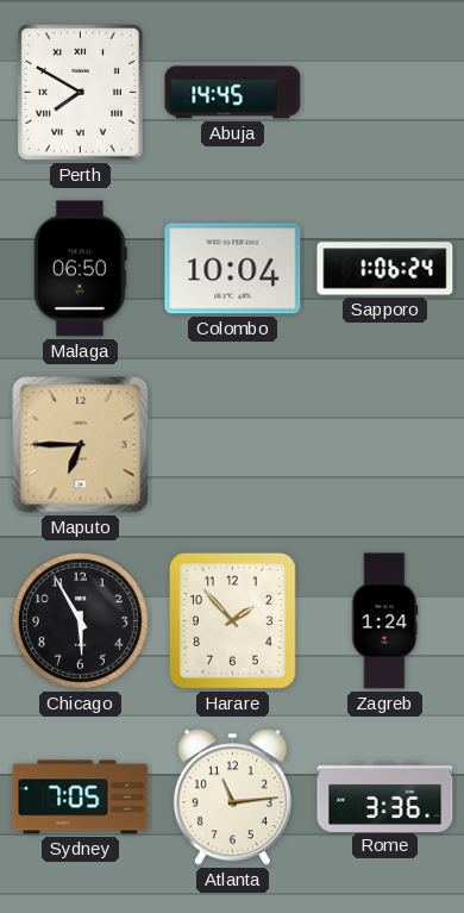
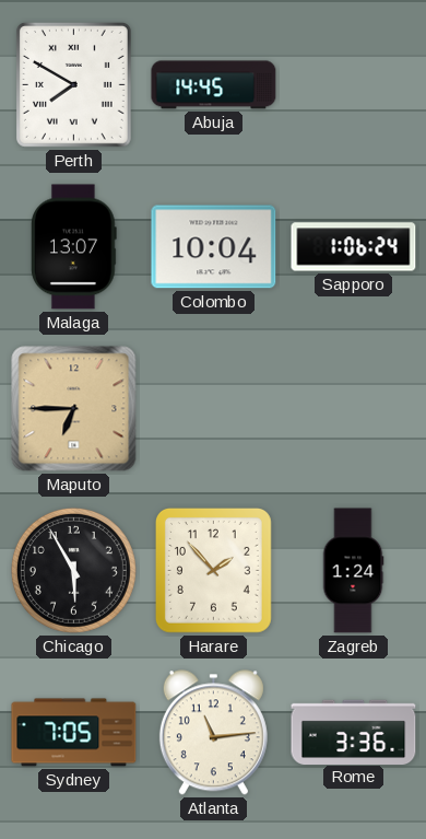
Malaga: 06:50 -> 13:07 (74, 247)
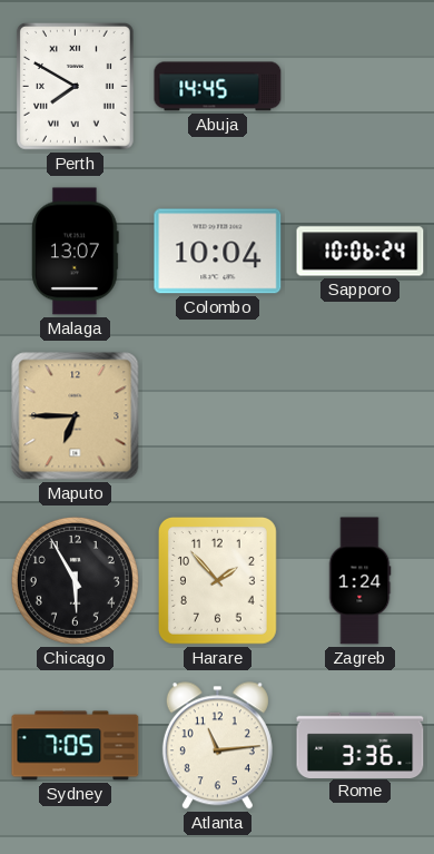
Sapporo: 1:06 -> 10:06 (361, 252)
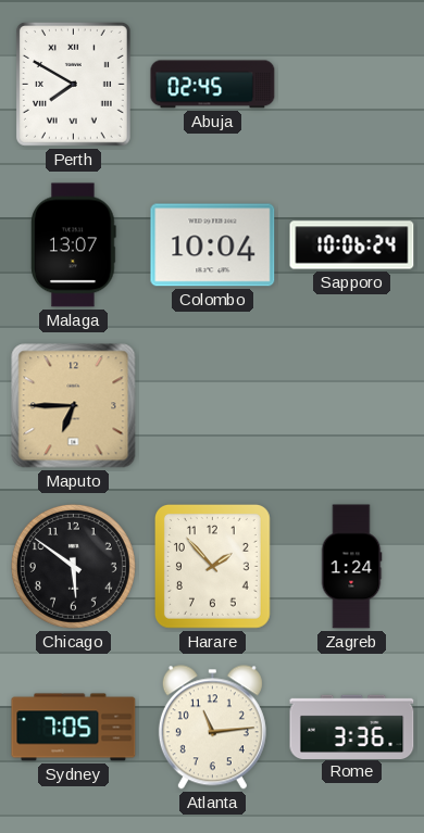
Abuja: 14:45 -> 02:45 (213, 85)
Chicago: 5:55 -> 5:51 (73, 566)
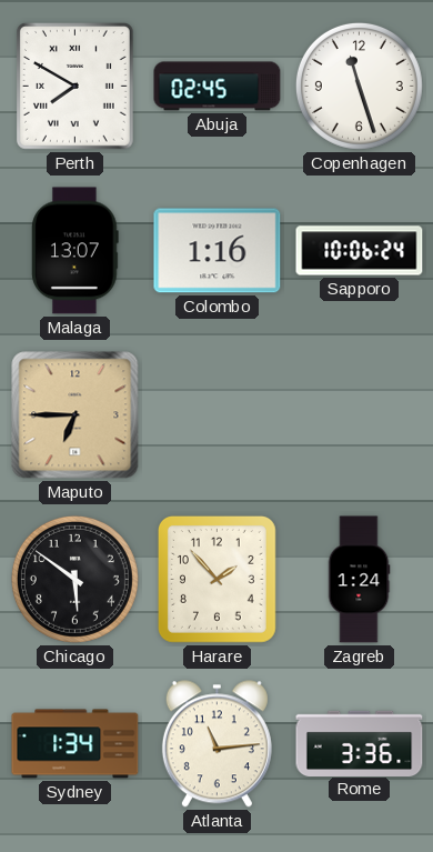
Copenhagen: none -> 11:27 (359, 86)
Colombo: 10:04 -> 1:16 (218, 251)
Sydney: 7:05 -> 1:34 (75, 744)
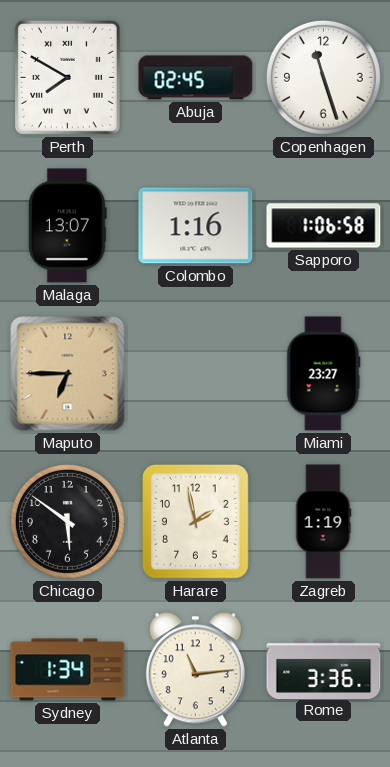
Sapporo: 10:06 -> 1:06 (324, 226)
Miami: none -> 23:27 (324, 374)
Harare: 1:53 -> 1:58 (195, 521)
Zagreb: 1:24 -> 1:19 (323, 522)
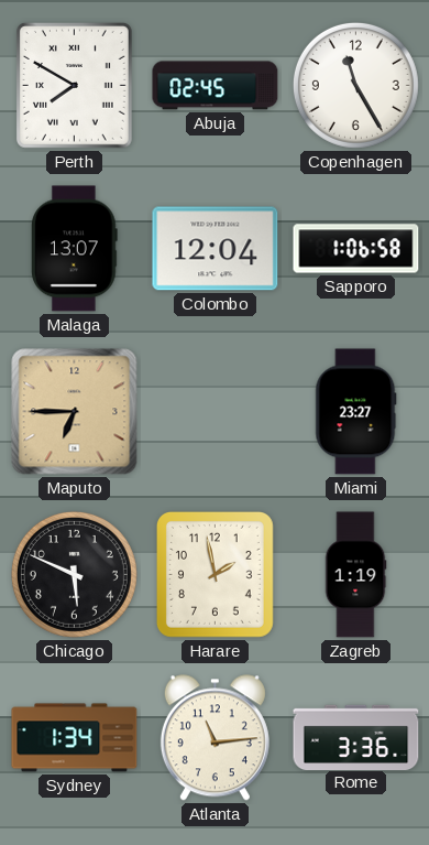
Copenhagen: 11:27 -> 11:25 (355, 85)
Colombo: 1:16 -> 12:04 (216, 249)
Chicago: 5:51 -> 5:49 (74, 574)
